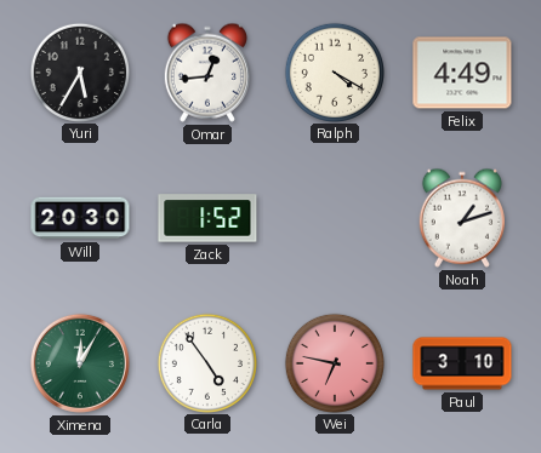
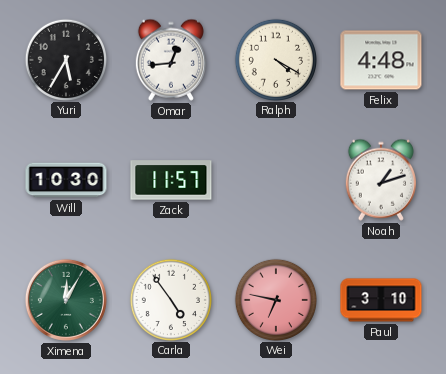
Felix: 4:49 -> 4:48 (381, 60)
Will: 20:30 -> 10:30 (66, 180)
Zack: 1:52 -> 11:57 (171, 180)
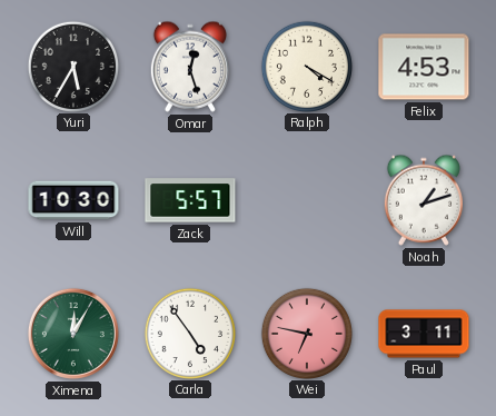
Omar: 12:44 -> 12:27 (190, 67)
Felix: 4:48 -> 4:53 (424, 67)
Zack: 11:57 -> 5:57 (190, 200)
Paul: 3:10 -> 3:11 (424, 334)
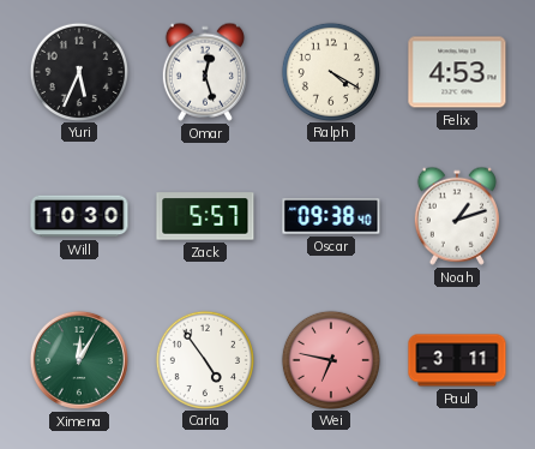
Yuri: 5:35 -> 5:34 (78, 71)
Oscar: none -> 09:38 (331, 216)
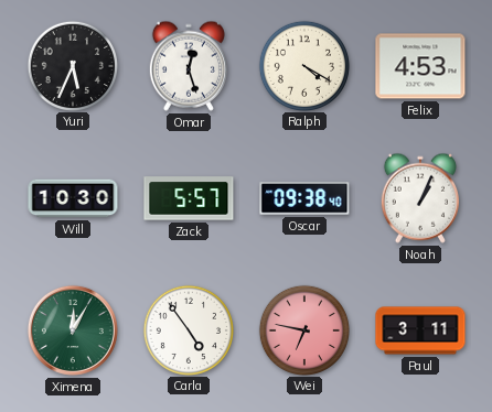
Noah: 1:12 -> 1:04 (420, 198)
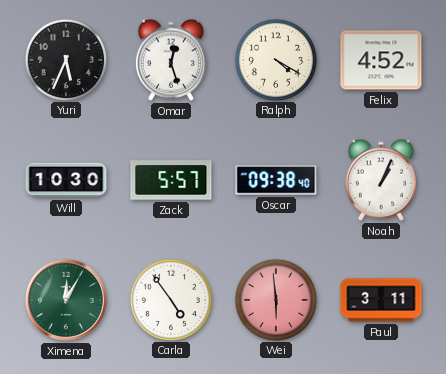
Felix: 4:53 -> 4:52 (381, 60)
Wei: 6:47 -> 5:59 (275, 299)
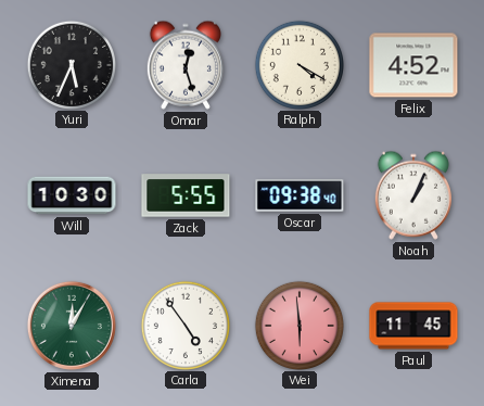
Zack: 5:57 -> 5:55 (186, 195)
Paul: 3:11 -> 11:45 (413, 326)
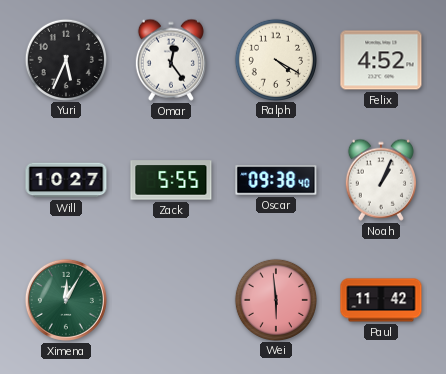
Omar: 12:27 -> 12:24 (171, 60)
Will: 10:30 -> 10:27 (66, 180)
Carla: 4:54 -> none (184, 325)
Paul: 11:45 -> 11:42 (381, 300)
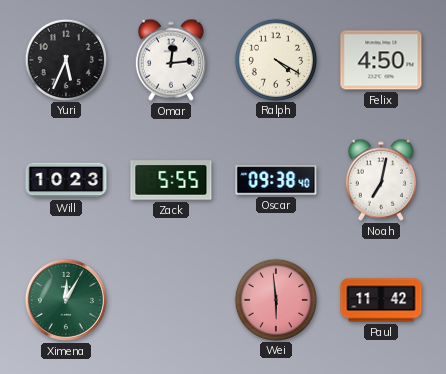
Omar: 12:24 -> 12:14 (171, 60)
Felix: 4:52 -> 4:50 (381, 60)
Will: 10:27 -> 10:23 (66, 180)
Noah: 1:04 -> 7:02 (381, 180)
